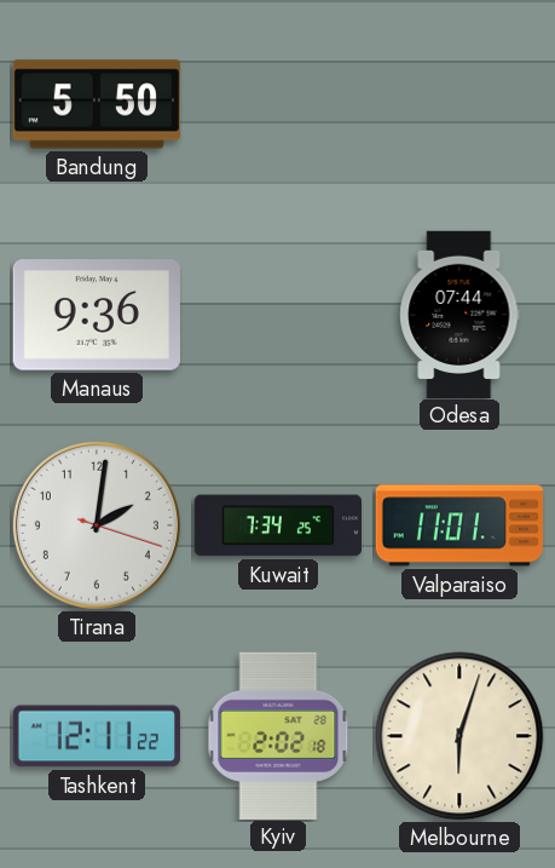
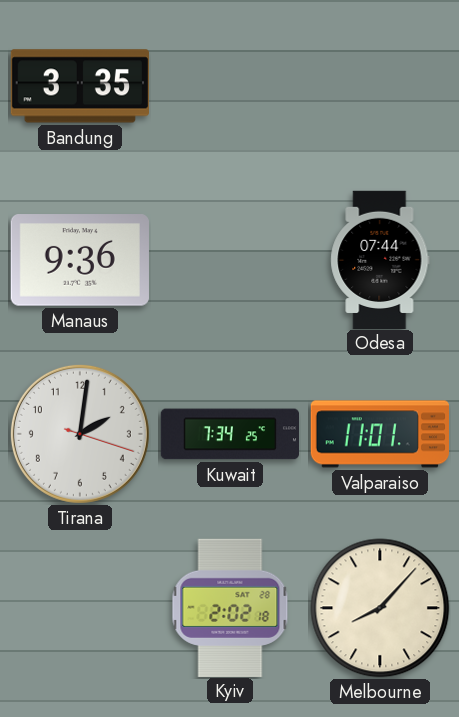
Bandung: 5:50 -> 3:35 (80, 86)
Tashkent: 12:11 -> none (97, 736)
Melbourne: 6:03 -> 8:07 (380, 608)
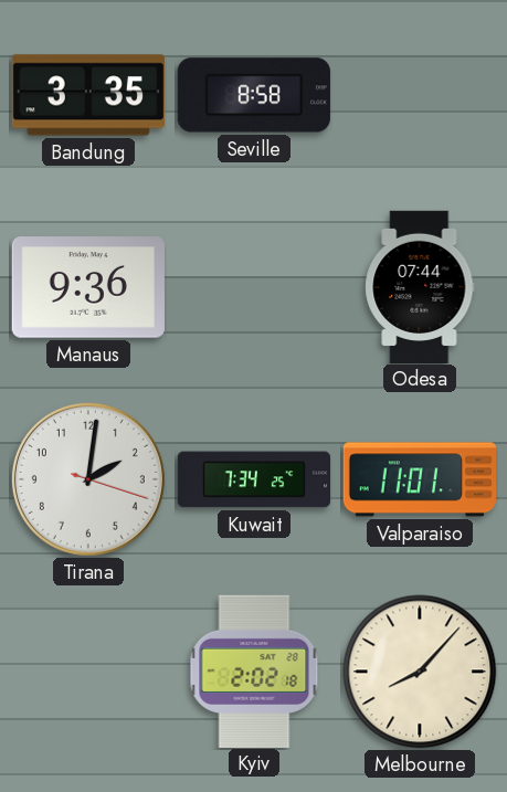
Seville: none -> 8:58 (254, 95)
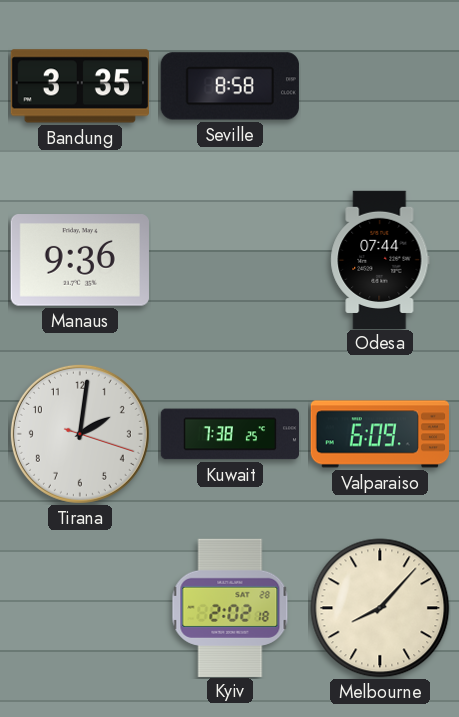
Kuwait: 7:34 -> 7:38 (229, 434)
Valparaiso: 11:01 -> 6:09 (379, 434)
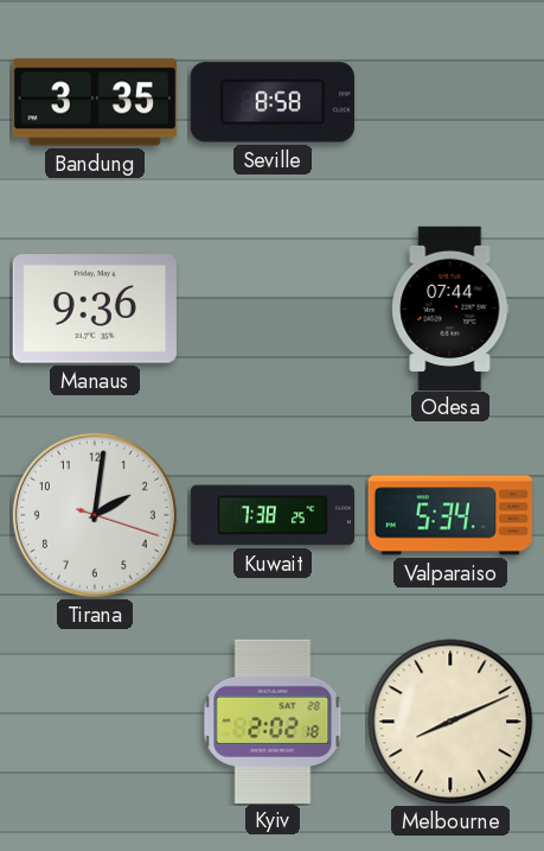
Valparaiso: 6:09 -> 5:34 (449, 515)
Melbourne: 8:07 -> 8:11 (450, 722)
